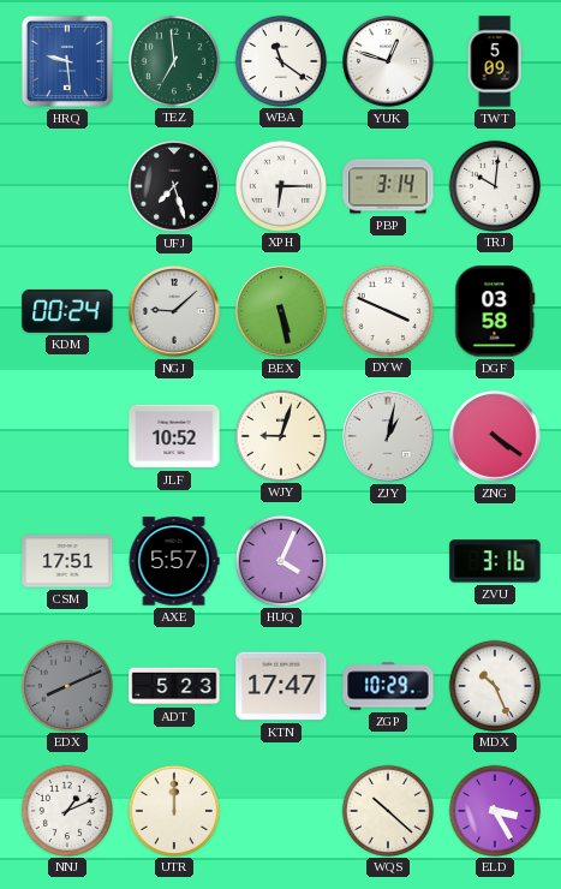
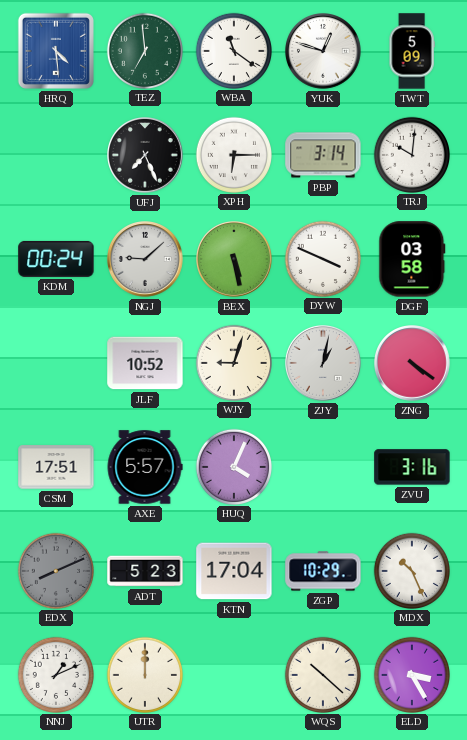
HRQ: 9:29 -> 4:29 (56, 51)
UFJ: 7:27 -> 7:26 (146, 156)
KTN: 17:47 -> 17:04 (234, 571)
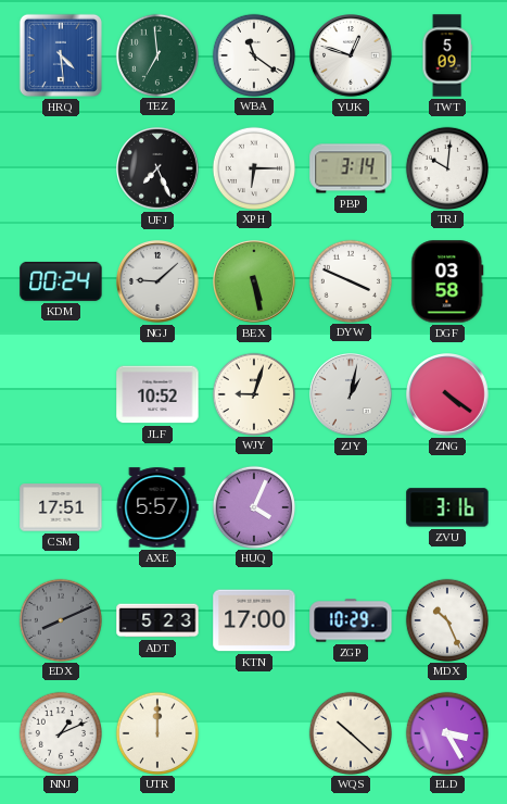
KTN: 17:04 -> 17:00 (254, 620)
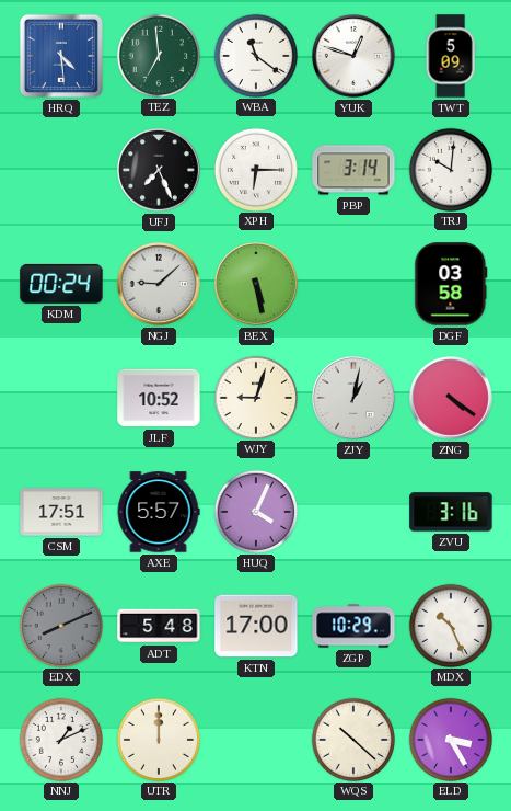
DYW: 3:49 -> none (350, 280)
ADT: 5:23 -> 5:48 (159, 626)
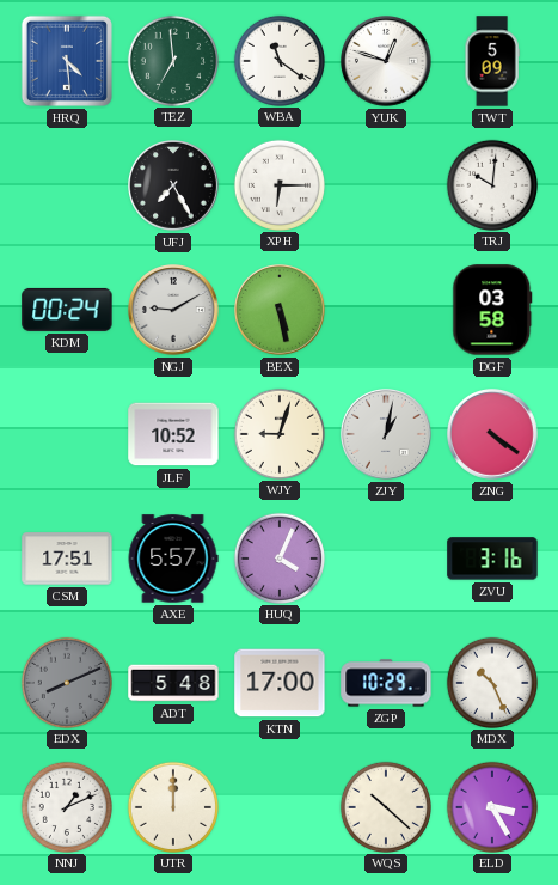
UFJ: 7:26 -> 7:25 (174, 187)
PBP: 3:14 -> none (353, 170)
NGJ: 9:08 -> 9:10 (174, 311)
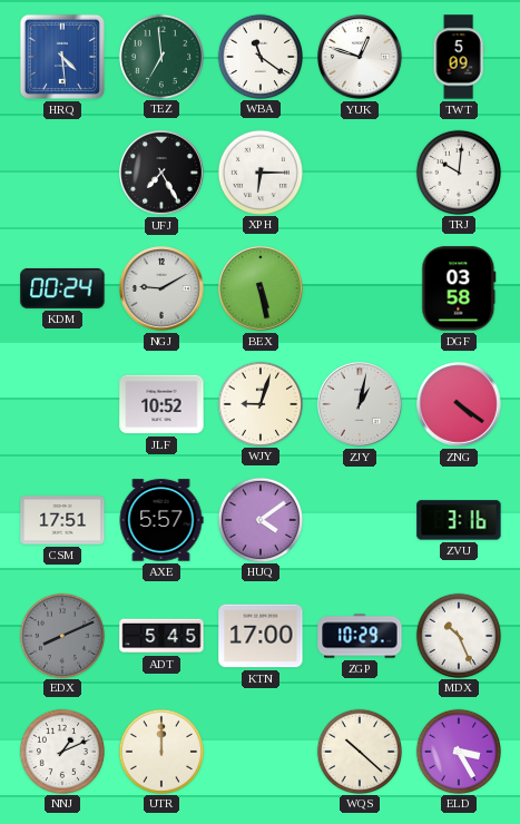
HUQ: 4:04 -> 4:09 (259, 519)
ADT: 5:48 -> 5:45 (161, 636)
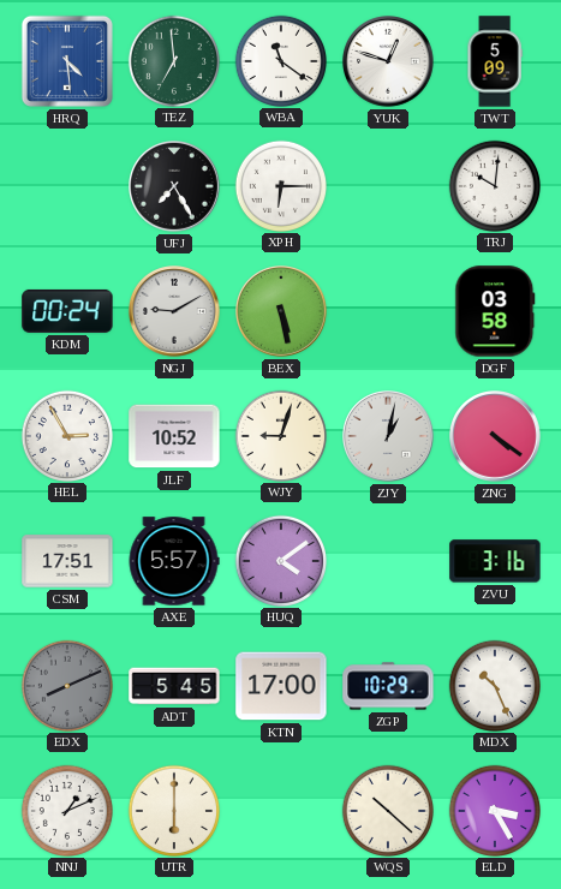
HEL: none -> 2:55 (66, 435)
UTR: 12:00 -> 6:00 (173, 810)
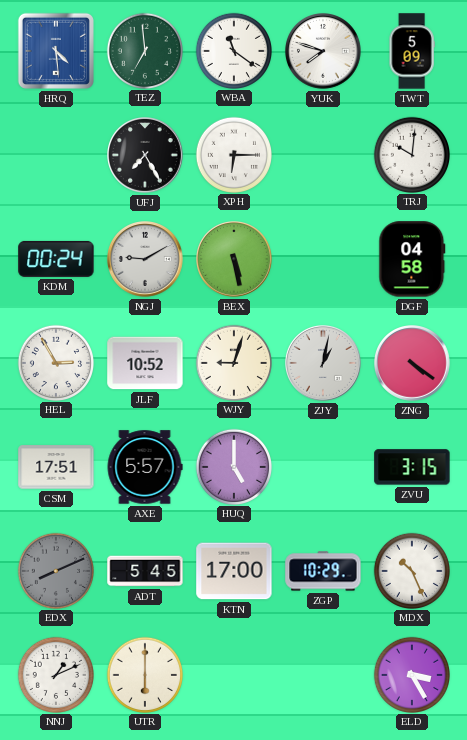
YUK: 12:48 -> 7:48 (324, 52)
DGF: 03:58 -> 04:58 (412, 259)
HUQ: 4:09 -> 5:00 (233, 466)
ZVU: 3:16 -> 3:15 (412, 467)
WQS: 10:22 -> none (387, 810)
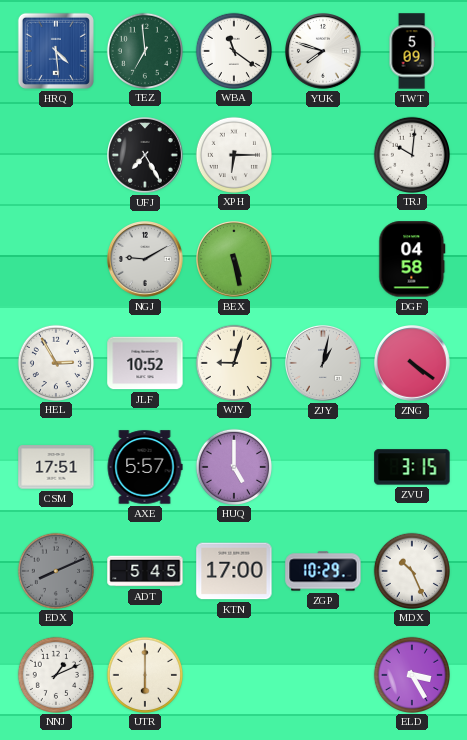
KDM: 00:24 -> none (56, 259)
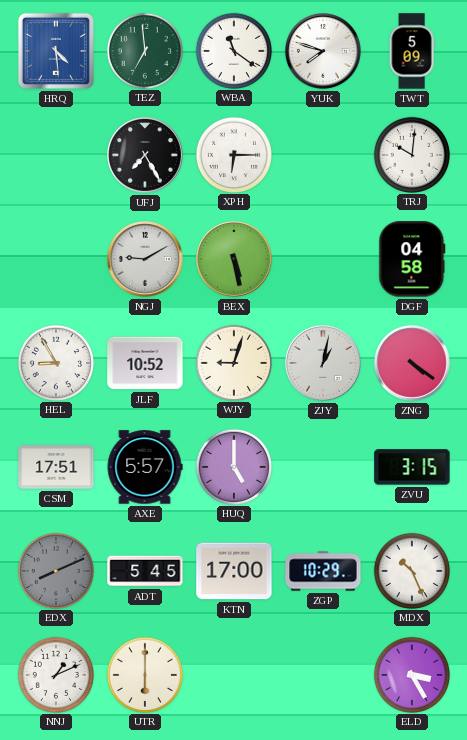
HEL: 2:55 -> 8:55 (55, 362)
